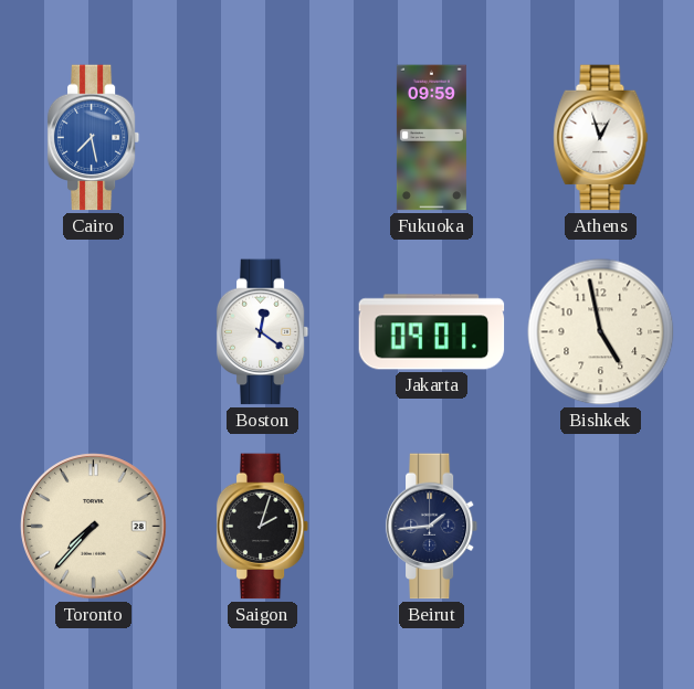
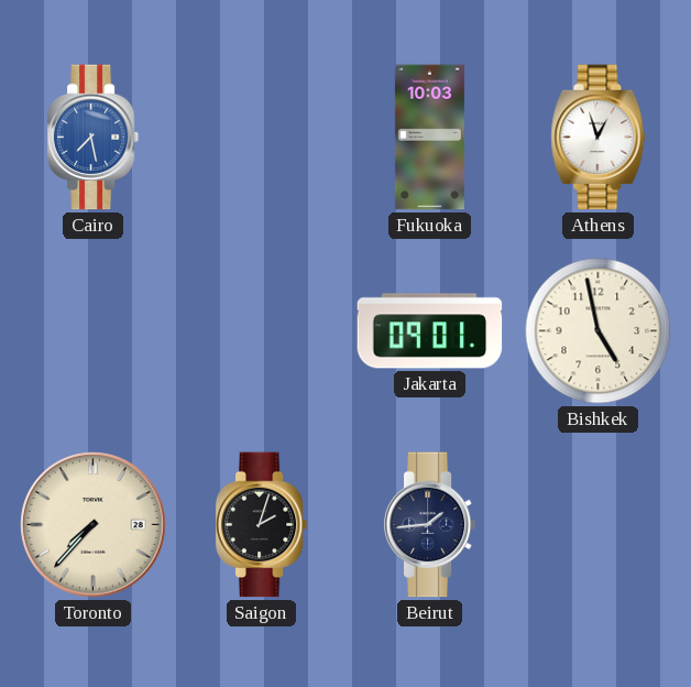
Fukuoka: 09:59 -> 10:03 (429, 138)
Boston: 12:21 -> none (263, 332)
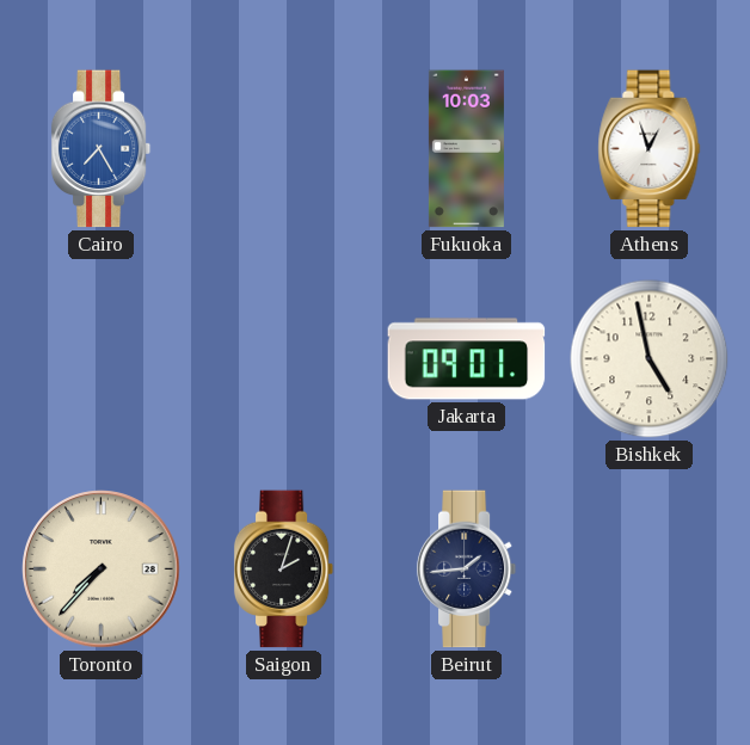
Cairo: 7:28 -> 7:25 (102, 149)
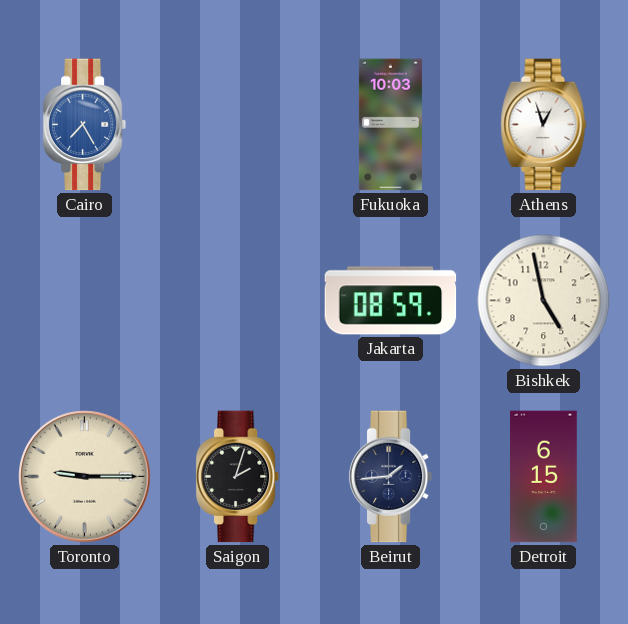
Jakarta: 09:01 -> 08:59 (391, 301)
Toronto: 7:37 -> 9:15 (85, 477)
Detroit: none -> 6:15 (544, 477)
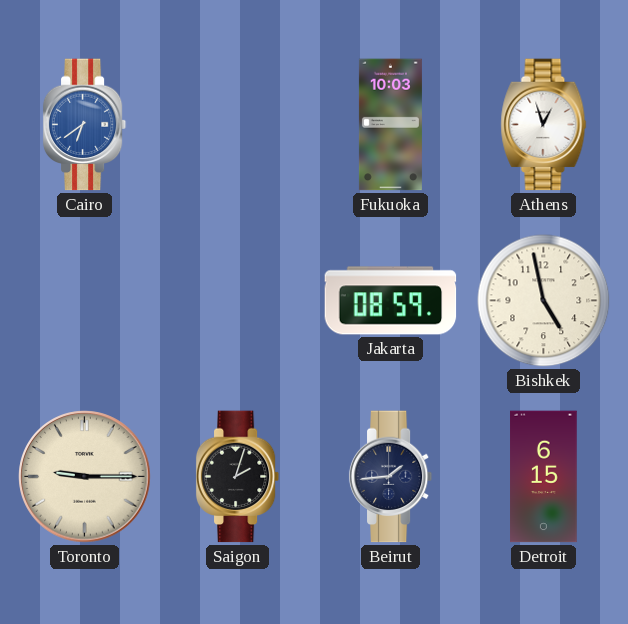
Cairo: 7:25 -> 6:39 (85, 125)
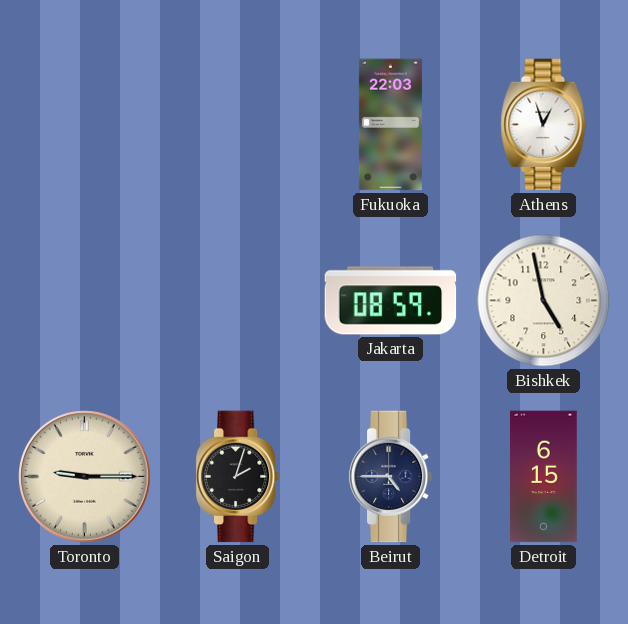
Cairo: 6:39 -> none (85, 125)
Fukuoka: 10:03 -> 22:03 (390, 125)
Beirut: 1:44 -> 4:45 (391, 477)
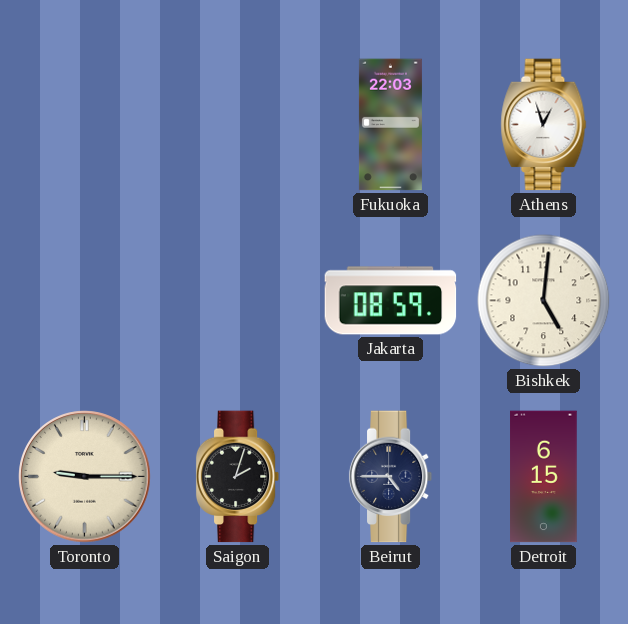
Bishkek: 4:58 -> 5:01 (544, 301)
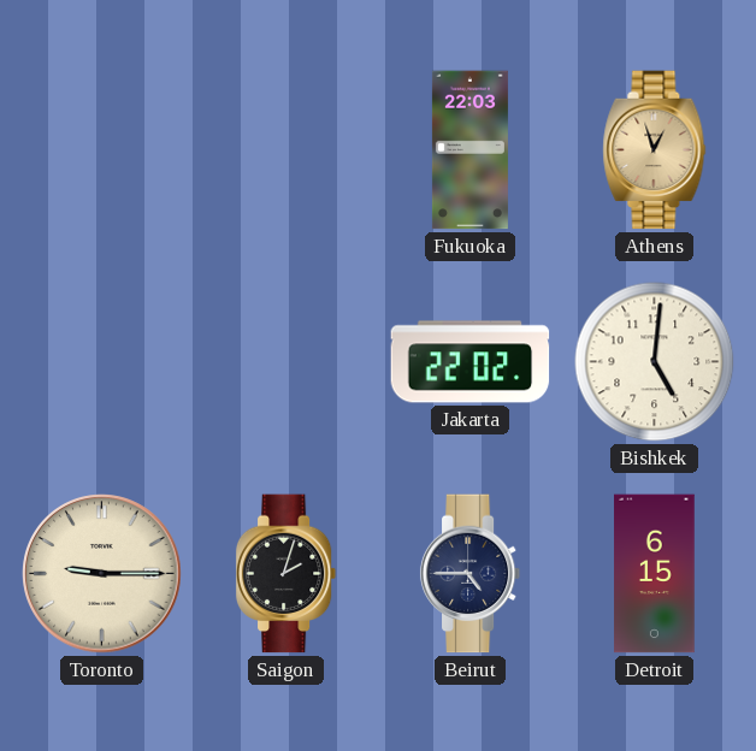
Athens dial: white -> champagne (655, 150)
Jakarta: 08:59 -> 22:02 (471, 362)
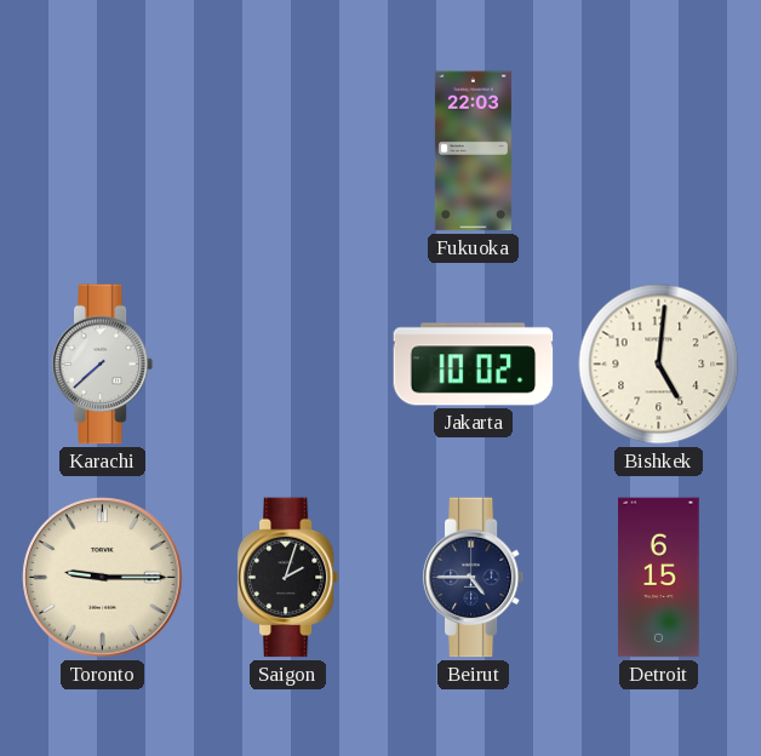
Athens: 12:57 -> none (655, 150)
Karachi: none -> 7:38 (103, 365)
Jakarta: 22:02 -> 10:02 (474, 365)
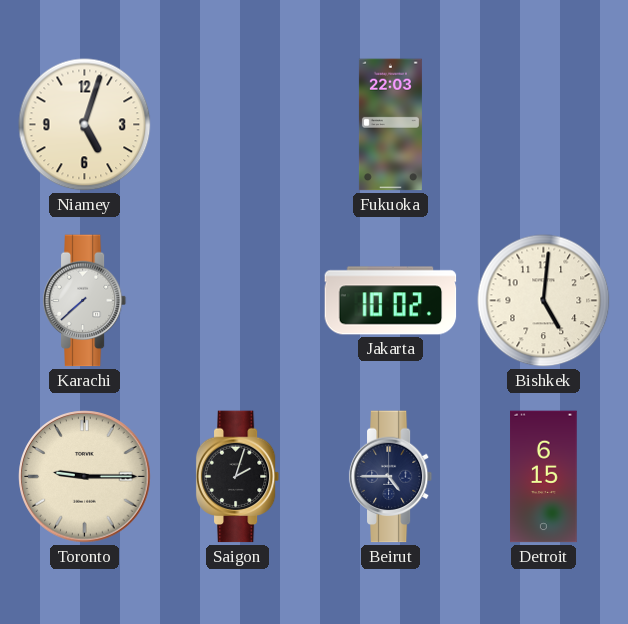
Niamey: none -> 5:03 (85, 125)
